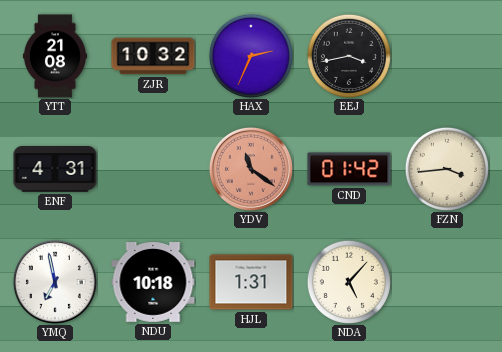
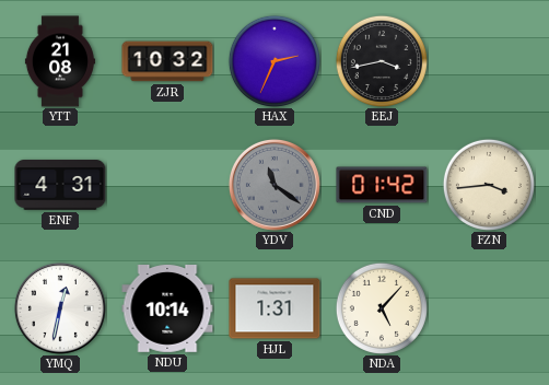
YDV dial: salmon -> grey (274, 185)
YMQ: 6:58 -> 12:32 (60, 308)
NDU: 10:18 -> 10:14 (167, 310)
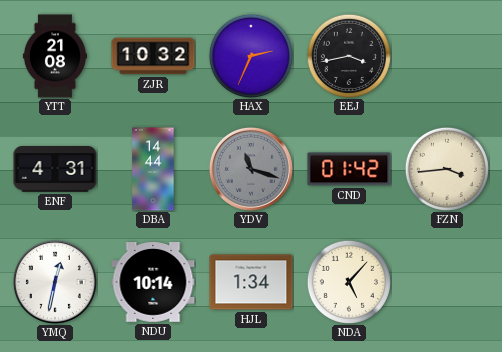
DBA: none -> 14:44 (153, 169)
YDV: 11:21 -> 11:18 (251, 169)
HJL: 1:31 -> 1:34 (251, 282)
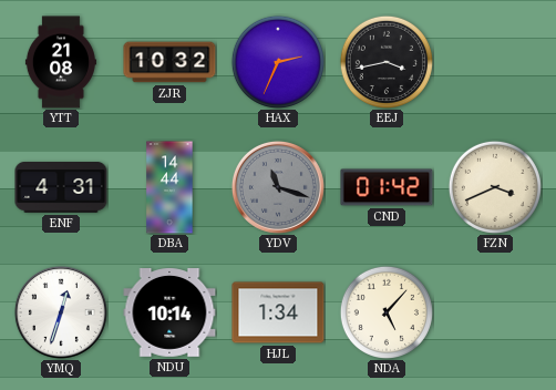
FZN: 3:44 -> 3:41 (495, 187)
YMQ: 12:32 -> 12:33 (61, 312)
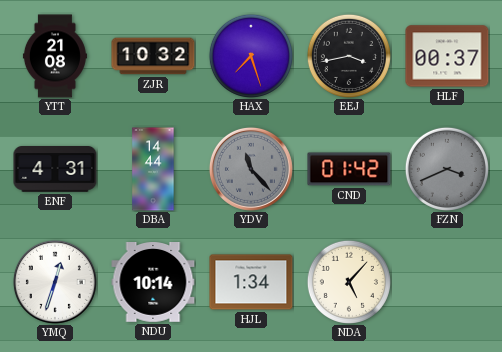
HAX: 2:34 -> 7:27 (251, 56)
HLF: none -> 00:37 (447, 56)
YDV: 11:18 -> 11:23 (251, 169)
FZN dial: cream -> grey (447, 169)
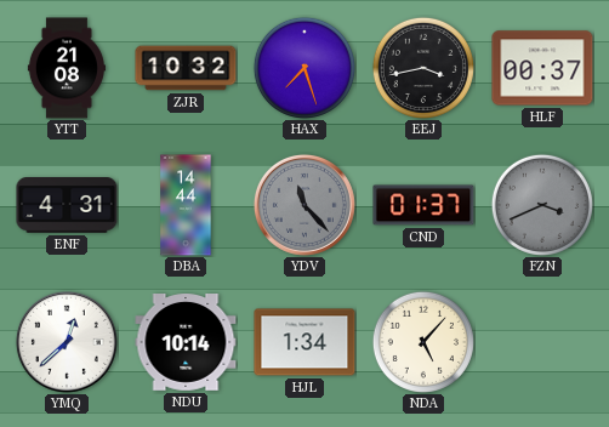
CND: 01:42 -> 01:37 (423, 205)
YMQ: 12:33 -> 12:38 (67, 342)
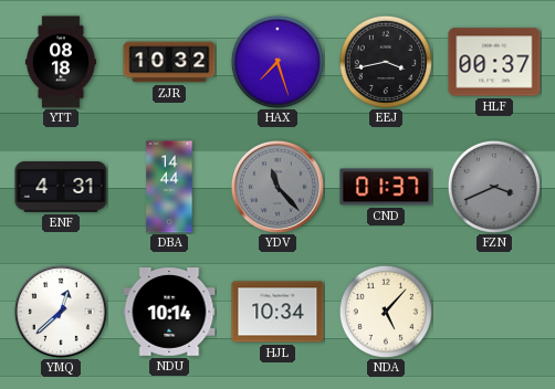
YTT: 21:08 -> 08:18 (61, 62)
HJL: 1:34 -> 10:34 (277, 312)
